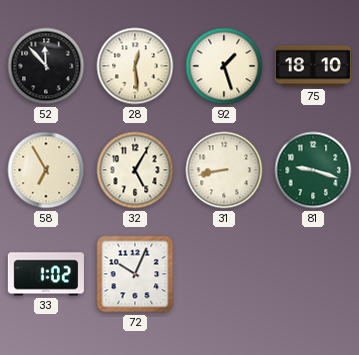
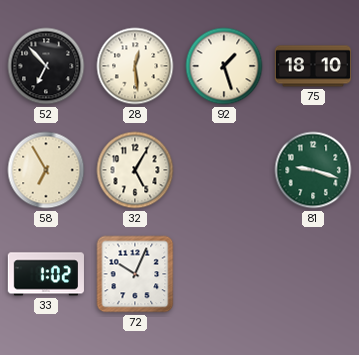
52: 11:53 -> 6:53 (46, 66)
31: 8:43 -> none (224, 170)
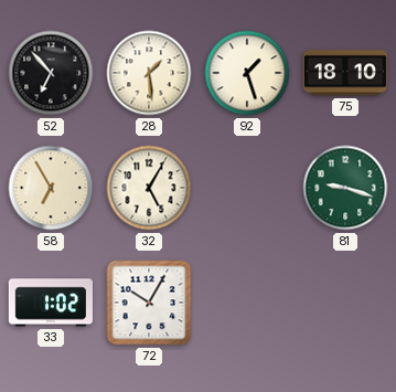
28: 12:29 -> 1:29 (149, 73)
72: 10:04 -> 10:05 (149, 303)
